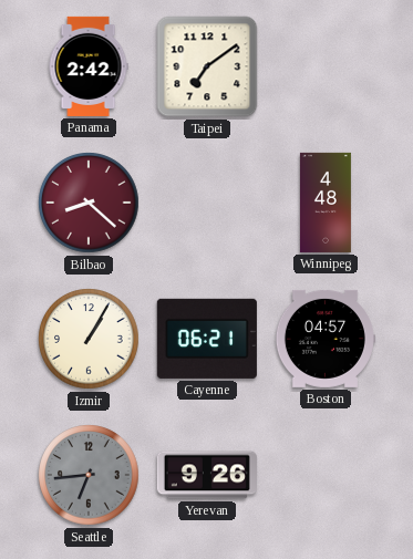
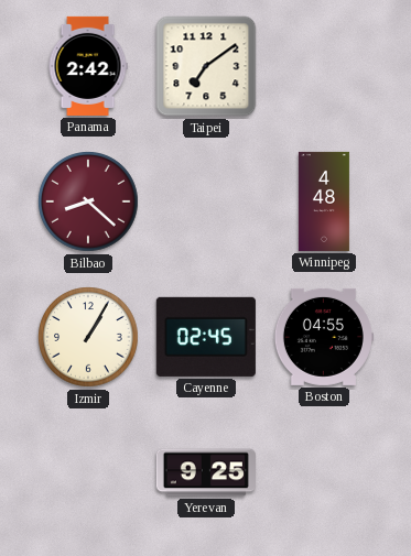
Cayenne: 06:21 -> 02:45 (206, 337)
Boston: 04:57 -> 04:55 (323, 337)
Seattle: 6:44 -> none (89, 475)
Yerevan: 9:26 -> 9:25 (206, 472)
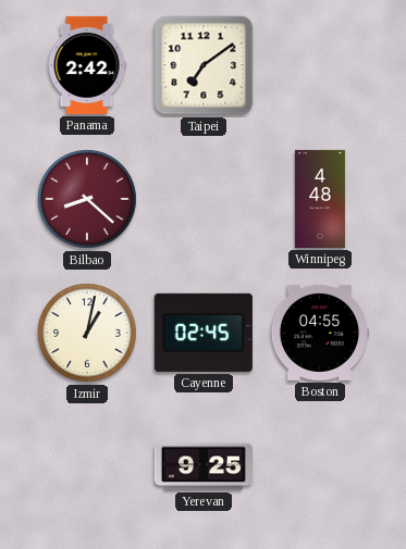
Izmir: 1:05 -> 1:02 (87, 333)
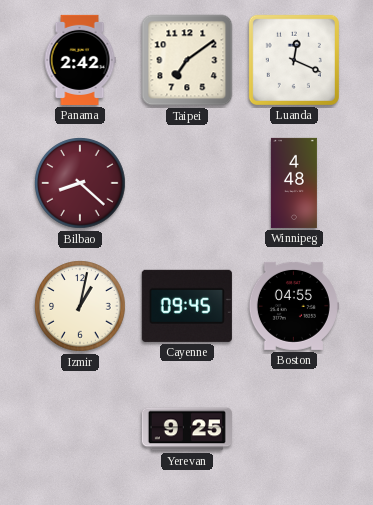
Luanda: none -> 12:19 (294, 60)
Cayenne: 02:45 -> 09:45 (187, 306)
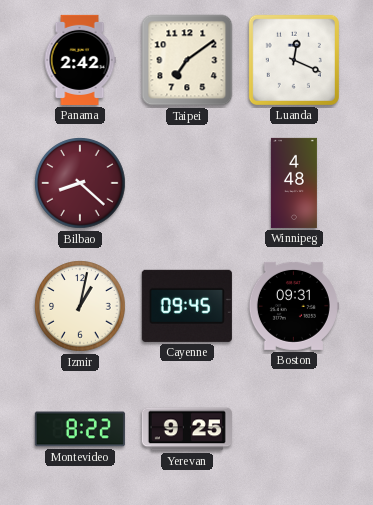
Boston: 04:55 -> 09:31 (293, 306)
Montevideo: none -> 8:22 (80, 429)
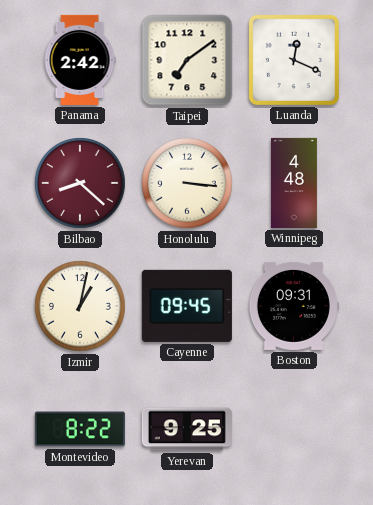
Honolulu: none -> 3:16 (187, 183)
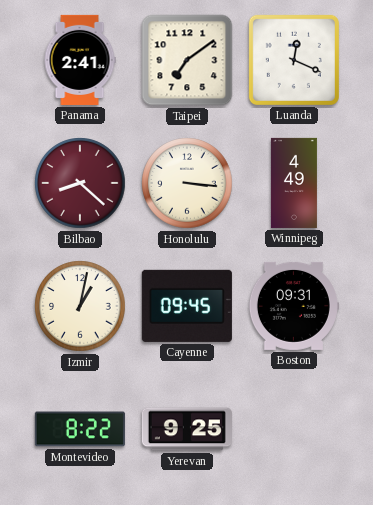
Panama: 2:42 -> 2:41 (80, 60)
Winnipeg: 4:48 -> 4:49 (294, 183)
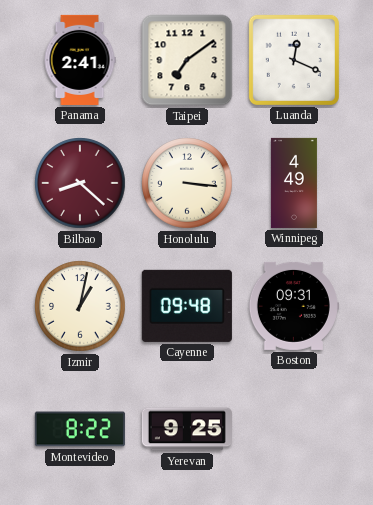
Cayenne: 09:45 -> 09:48 (187, 306)
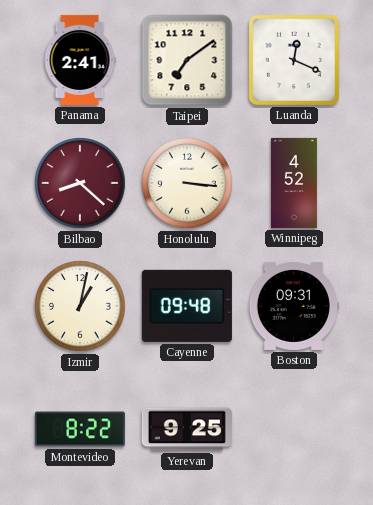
Winnipeg: 4:49 -> 4:52 (294, 183)
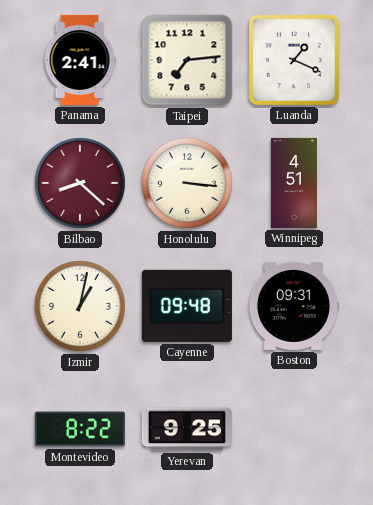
Taipei: 7:09 -> 7:14 (187, 60)
Luanda: 12:19 -> 1:19 (294, 60)
Winnipeg: 4:52 -> 4:51 (294, 183)
